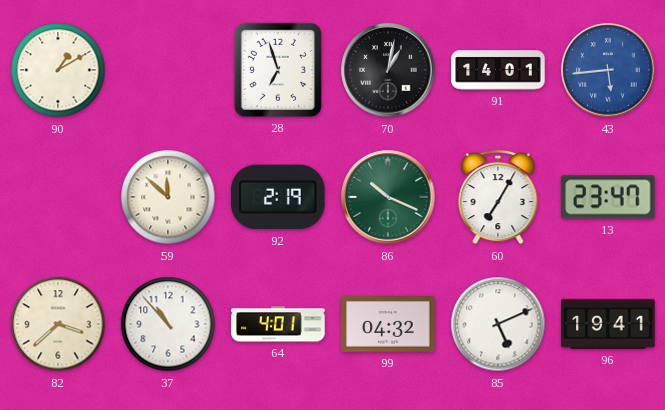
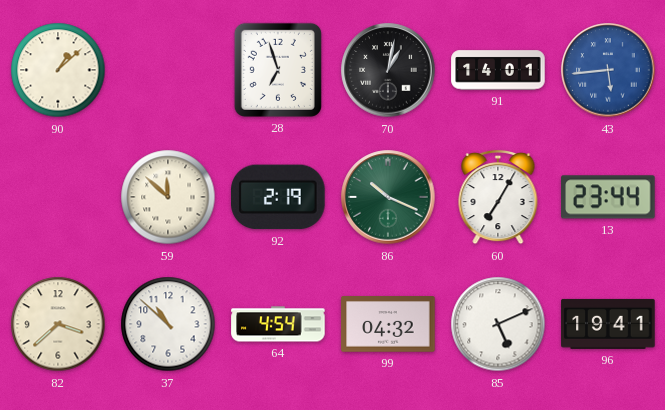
90: 1:10 -> 1:08 (58, 70)
13: 23:47 -> 23:44 (608, 197)
37: 10:53 -> 10:52 (168, 324)
64: 4:01 -> 4:54 (278, 324)
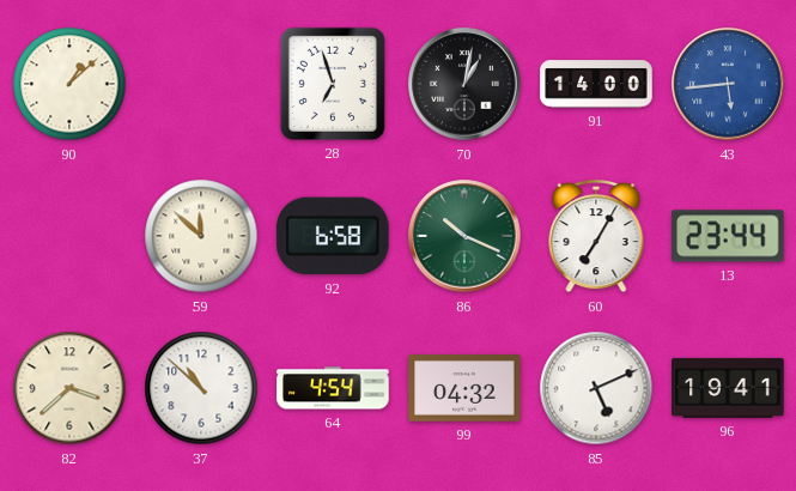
91: 14:01 -> 14:00 (596, 84)
92: 2:19 -> 6:58 (334, 236)
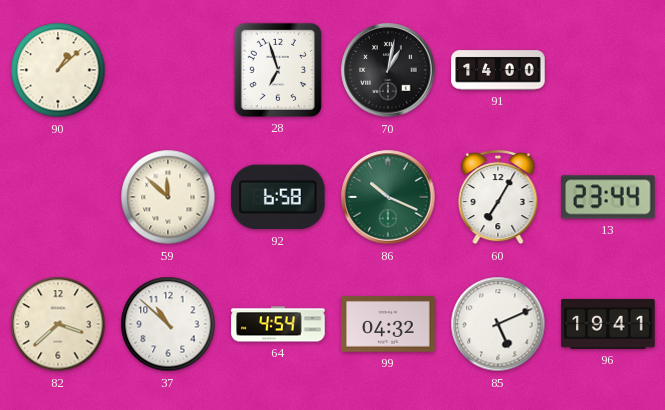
43: 5:44 -> none (728, 84)
